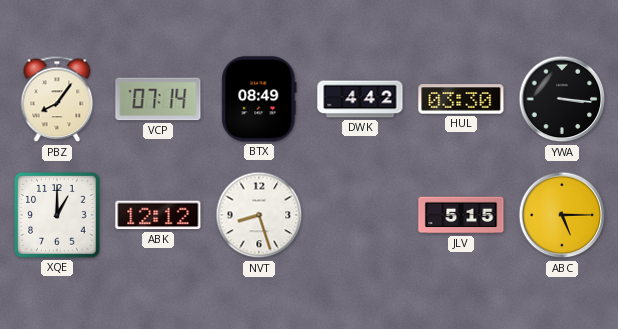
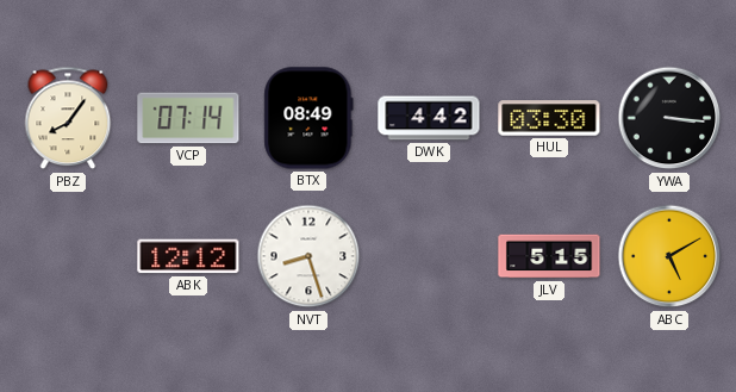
XQE: 1:00 -> none (57, 215)
ABC: 5:15 -> 5:10 (669, 256)
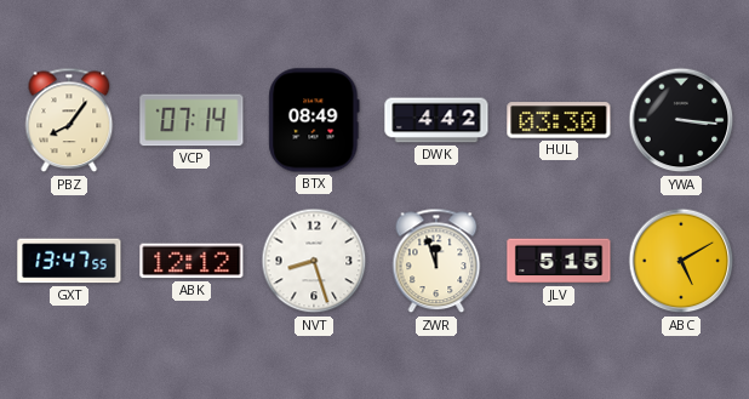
GXT: none -> 13:47 (69, 261)
ZWR: none -> 11:57 (436, 261)
